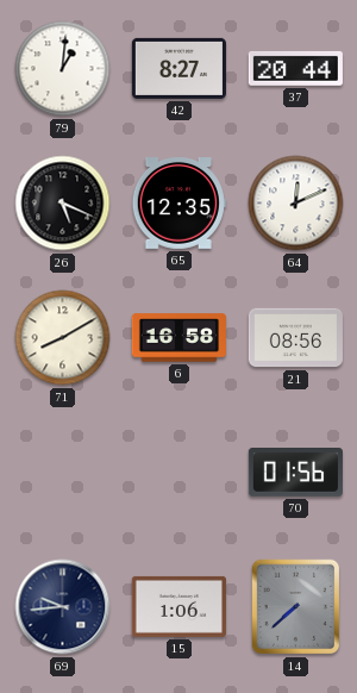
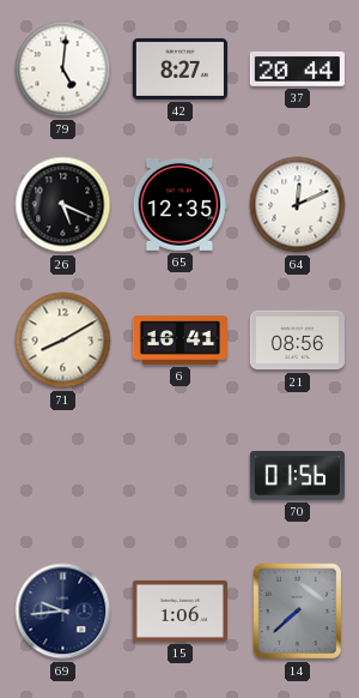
79: 1:01 -> 5:01 (63, 70)
6: 16:58 -> 16:41 (180, 341)
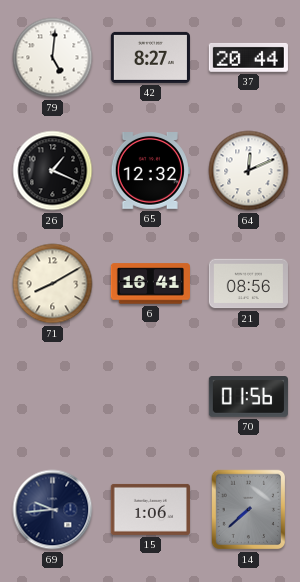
26: 5:19 -> 1:19 (53, 171)
65: 12:35 -> 12:32 (150, 171)
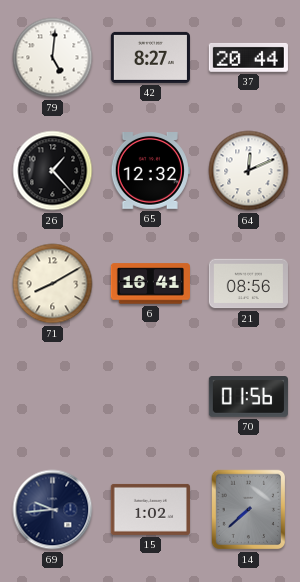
26: 1:19 -> 1:23 (53, 171)
15: 1:06 -> 1:02 (150, 509)
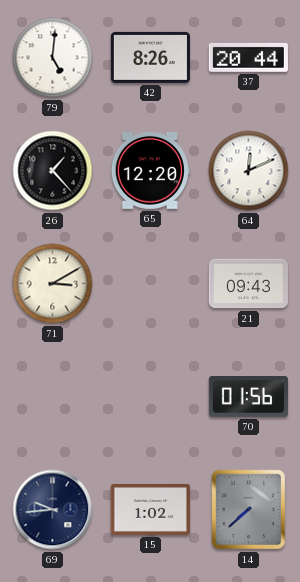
42: 8:27 -> 8:26 (150, 57)
65: 12:32 -> 12:20 (150, 171)
71: 8:10 -> 3:10 (53, 284)
6: 16:41 -> none (150, 284)
21: 08:56 -> 09:43 (248, 284)
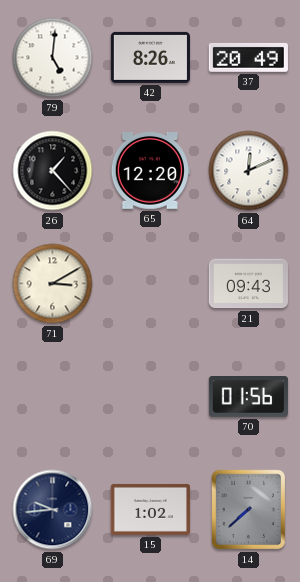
37: 20:44 -> 20:49 (248, 57)
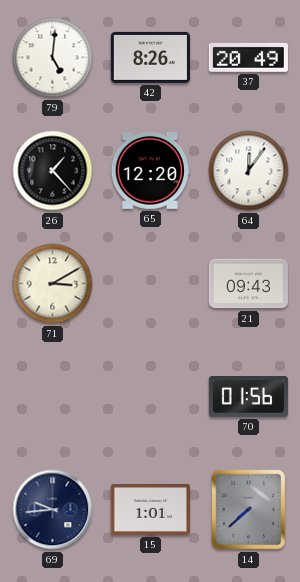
64: 12:11 -> 12:06 (249, 171)
15: 1:02 -> 1:01 (150, 509)
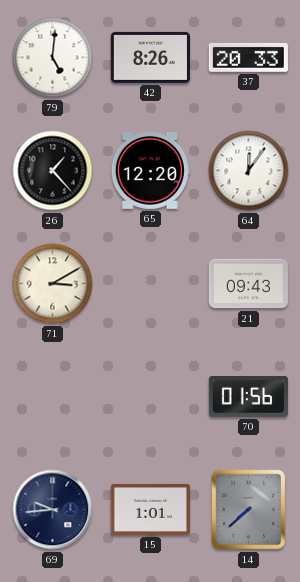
37: 20:49 -> 20:33 (248, 57)
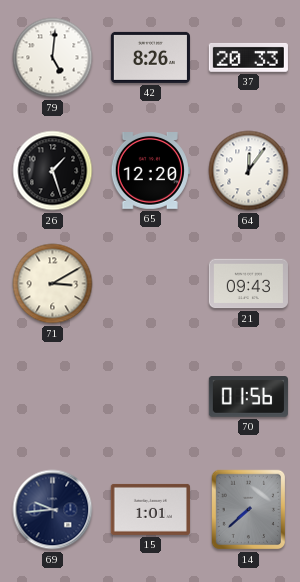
26: 1:23 -> 1:27 (53, 171)
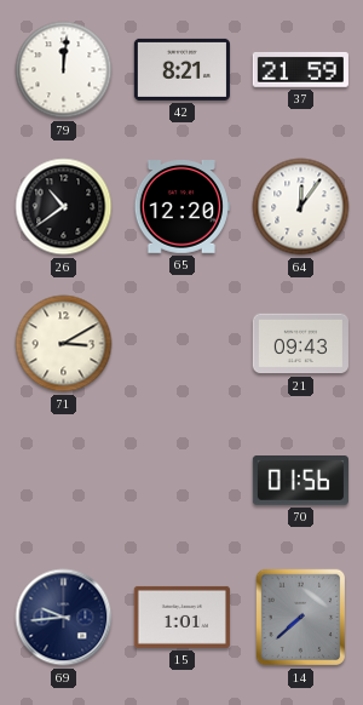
79: 5:01 -> 12:01 (64, 70)
42: 8:26 -> 8:21 (181, 69)
37: 20:33 -> 21:59 (300, 69)
26: 1:27 -> 10:39 (64, 207)
